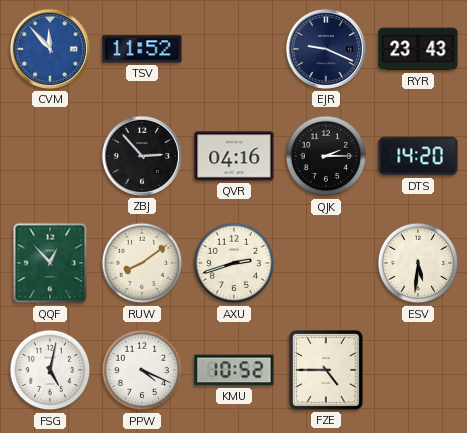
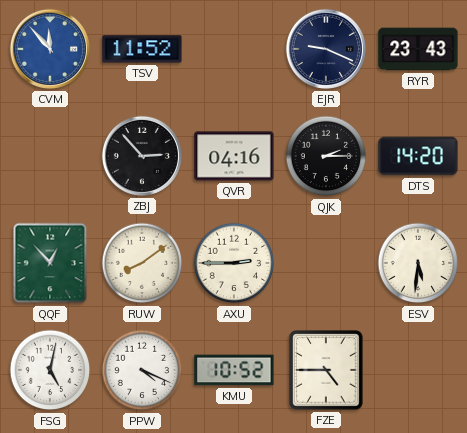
AXU: 2:42 -> 2:45 (234, 263)
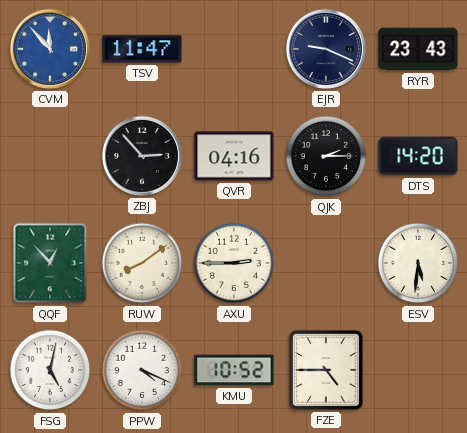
TSV: 11:52 -> 11:47 (142, 49)
